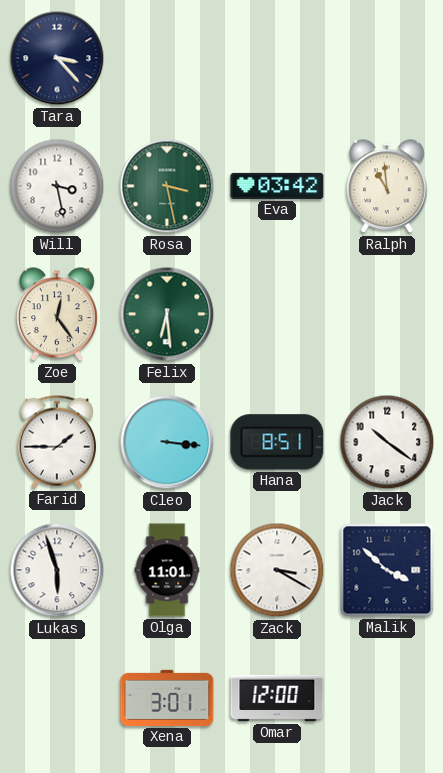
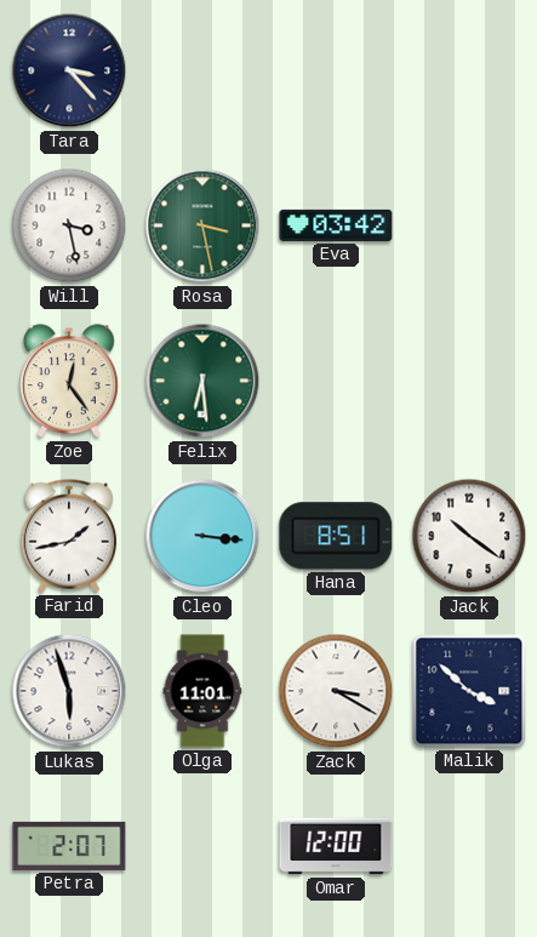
Ralph: 10:59 -> none (388, 187)
Farid: 1:45 -> 1:43 (69, 536)
Petra: none -> 2:07 (69, 846)
Xena: 3:01 -> none (167, 698)
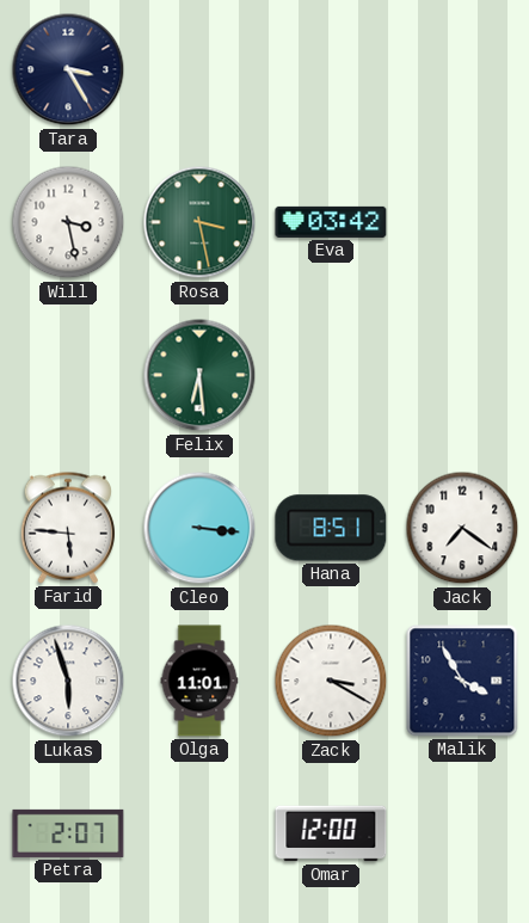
Tara: 3:23 -> 3:25 (68, 69)
Zoe: 12:24 -> none (70, 382)
Farid: 1:43 -> 5:46 (68, 528)
Jack: 10:21 -> 7:21 (462, 528)
Malik: 3:52 -> 3:55 (462, 681)
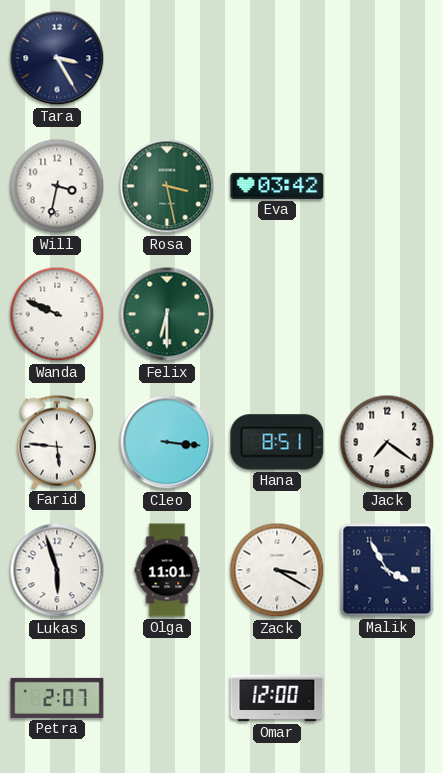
Will: 3:28 -> 3:32 (57, 186)
Wanda: none -> 9:49 (57, 314)
Felix: 6:29 -> 6:30 (167, 314)
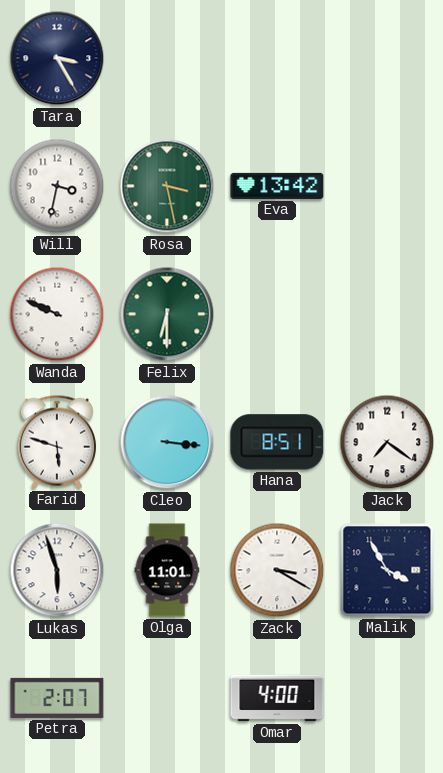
Eva: 03:42 -> 13:42 (277, 186)
Farid: 5:46 -> 5:48 (57, 442)
Omar: 12:00 -> 4:00 (277, 698)
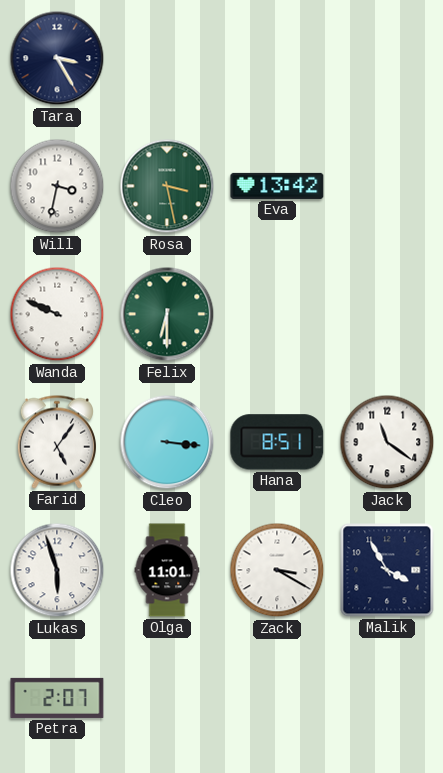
Farid: 5:48 -> 5:06 (57, 442)
Jack: 7:21 -> 11:21 (387, 442)
Omar: 4:00 -> none (277, 698)
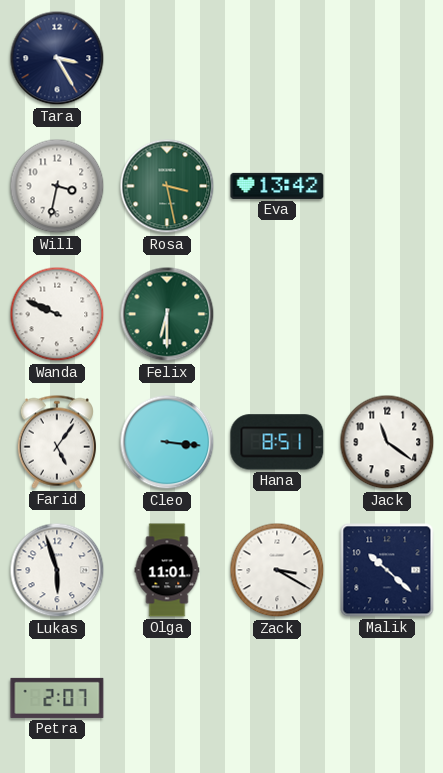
Malik: 3:55 -> 10:22 (387, 570)
